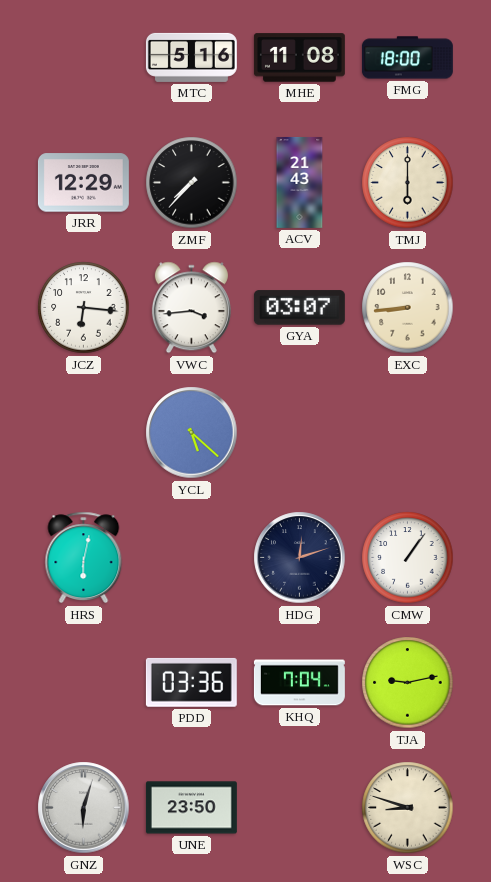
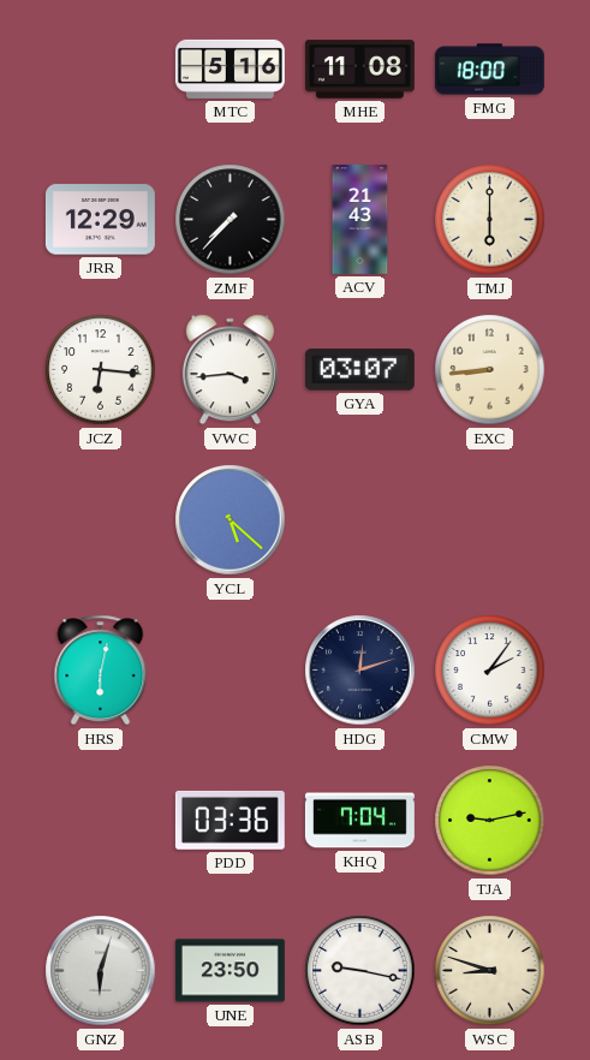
CMW: 1:06 -> 2:06 (490, 671)
ASB: none -> 9:17 (360, 971)
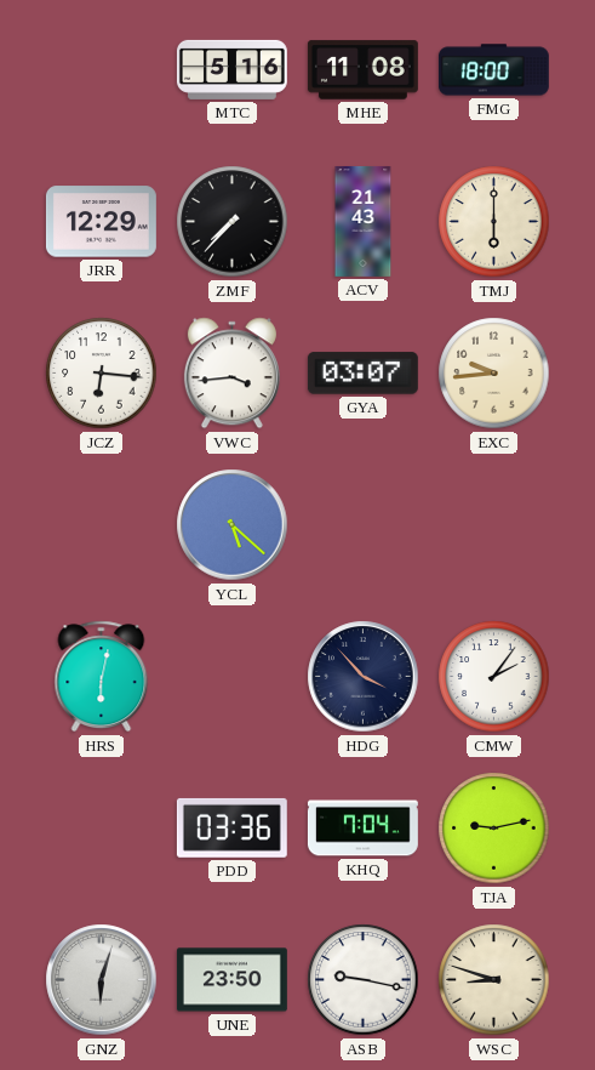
EXC: 8:44 -> 9:44 (494, 374)
HDG: 12:12 -> 3:53 (364, 677)
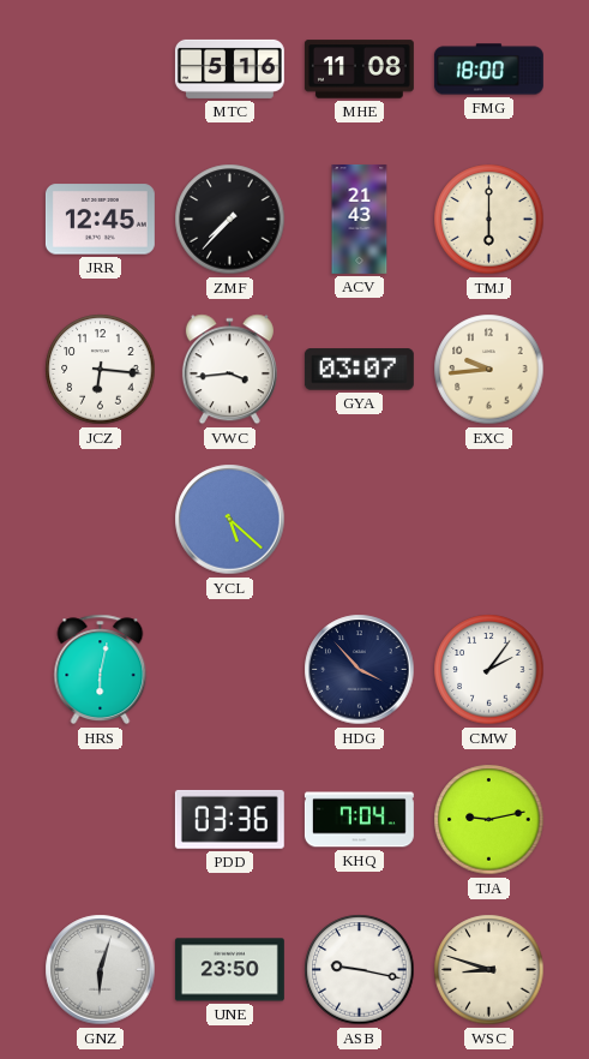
JRR: 12:29 -> 12:45 (100, 220)
